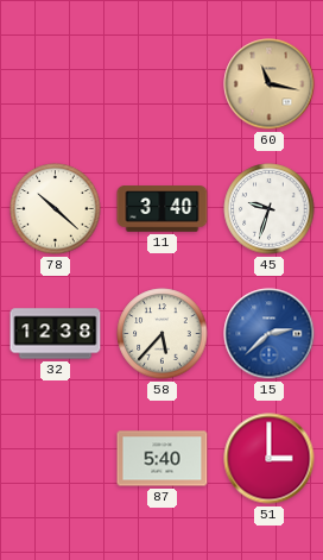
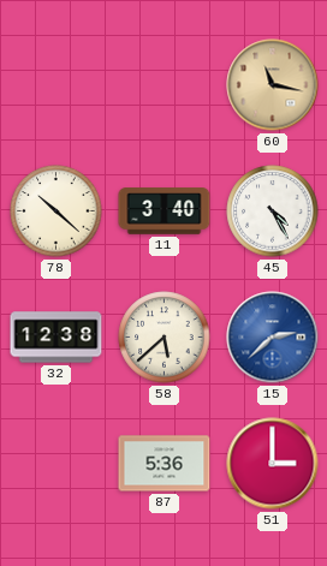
45: 9:33 -> 4:25 (273, 211)
58: 5:37 -> 5:38 (165, 338)
87: 5:40 -> 5:36 (165, 464)
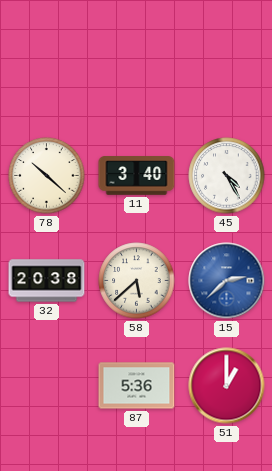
60: 11:17 -> none (273, 85)
32: 12:38 -> 20:38 (47, 281)
51: 3:00 -> 1:00 (227, 386)
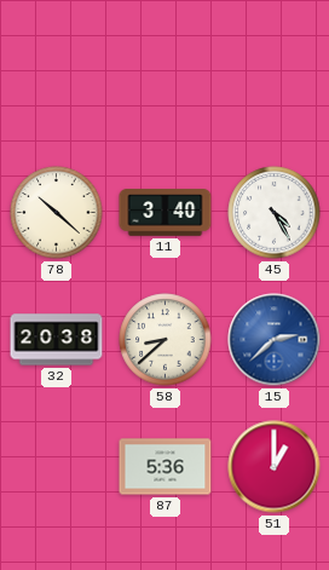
58: 5:38 -> 8:38 (166, 340)
